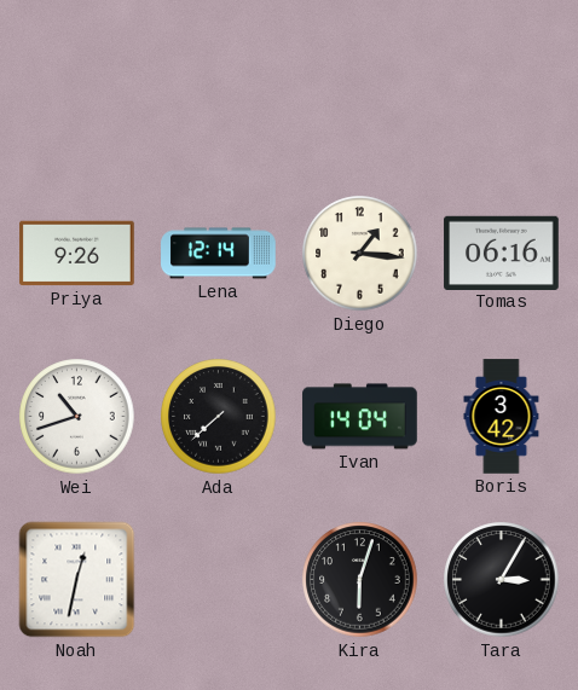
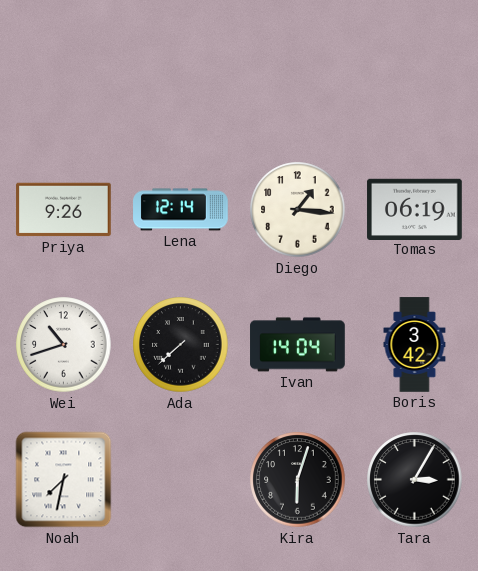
Tomas: 06:16 -> 06:19 (415, 209)
Noah: 12:32 -> 7:32 (64, 480)
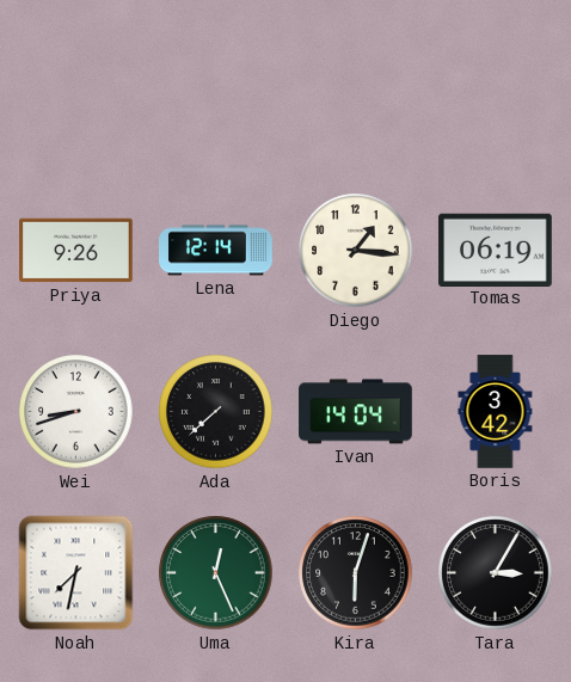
Wei: 10:42 -> 8:42 (76, 412)
Uma: none -> 12:26 (216, 573)
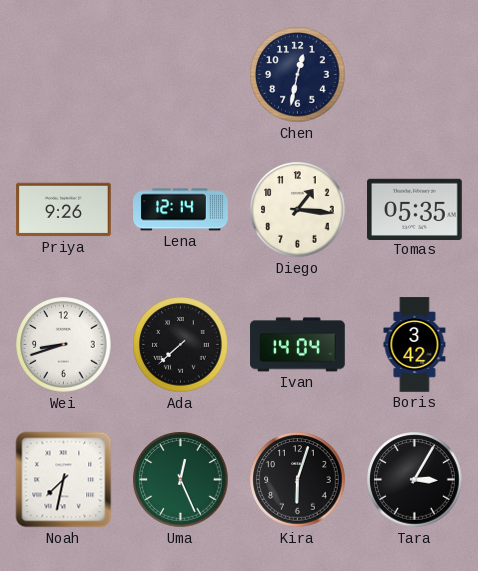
Chen: none -> 12:32 (298, 75)
Tomas: 06:19 -> 05:35 (415, 209)
